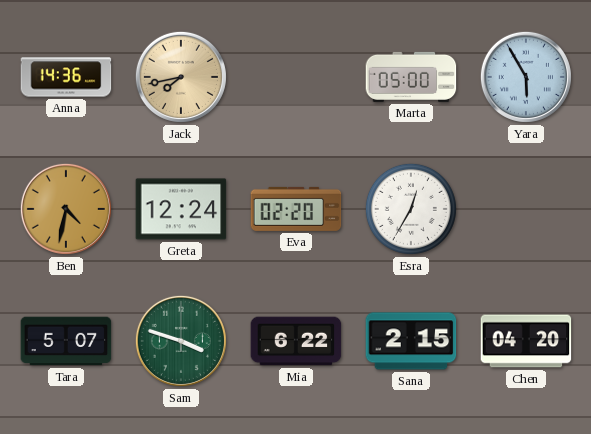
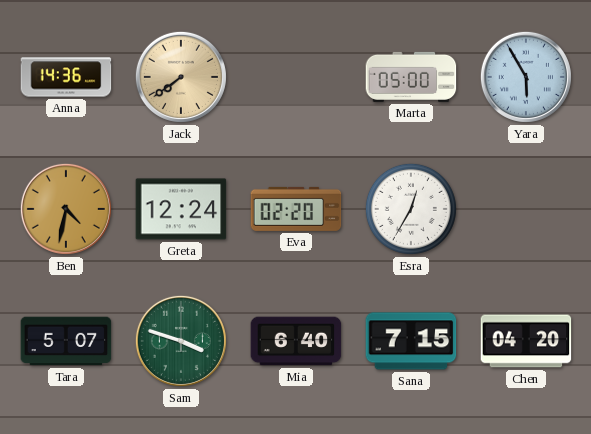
Jack: 7:43 -> 7:39 (181, 77)
Mia: 6:22 -> 6:40 (296, 341)
Sana: 2:15 -> 7:15 (411, 341)
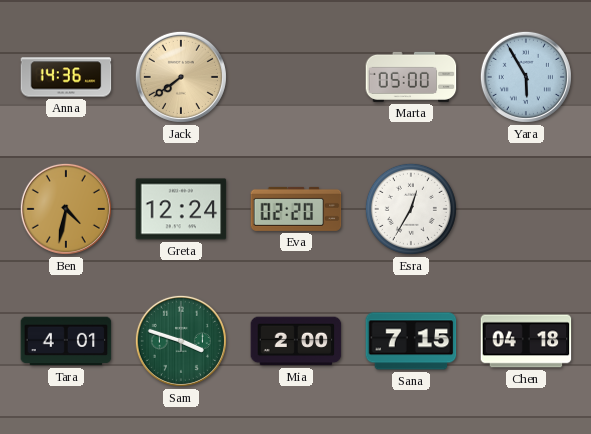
Tara: 5:07 -> 4:01 (66, 341)
Mia: 6:40 -> 2:00 (296, 341)
Chen: 04:20 -> 04:18 (526, 341)
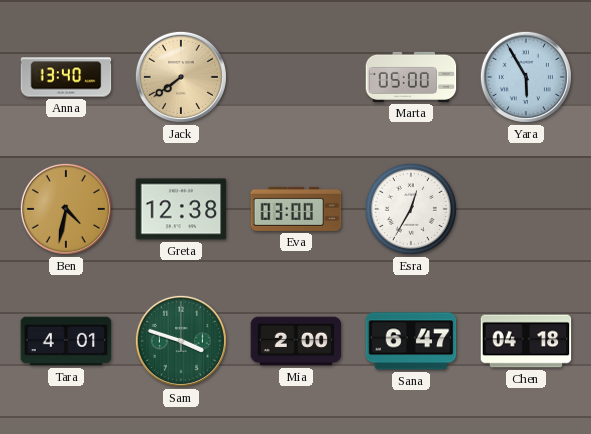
Anna: 14:36 -> 13:40 (66, 77)
Greta: 12:24 -> 12:38 (181, 209)
Eva: 02:20 -> 03:00 (296, 209)
Sana: 7:15 -> 6:47 (411, 341)
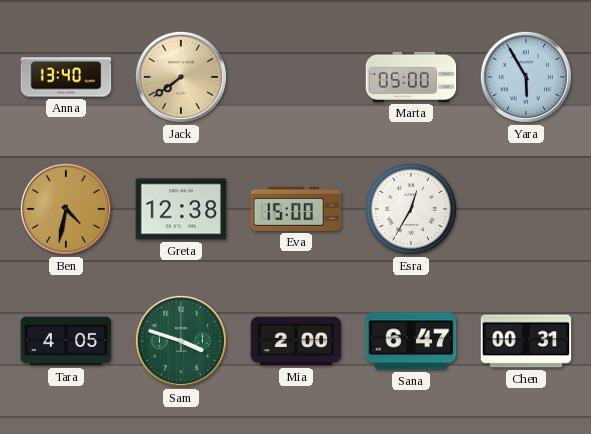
Eva: 03:00 -> 15:00 (296, 209)
Tara: 4:01 -> 4:05 (66, 341)
Chen: 04:18 -> 00:31 (526, 341)
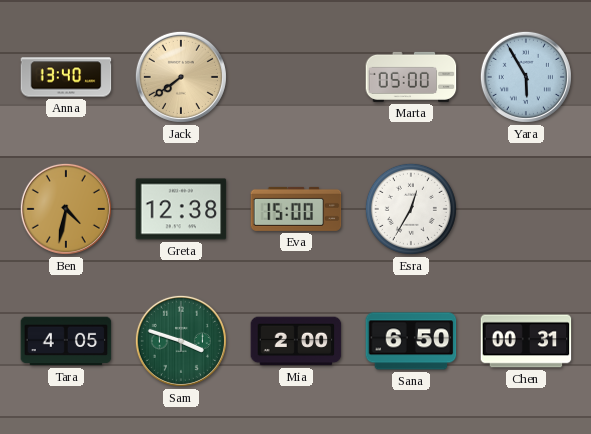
Sana: 6:47 -> 6:50 (411, 341)
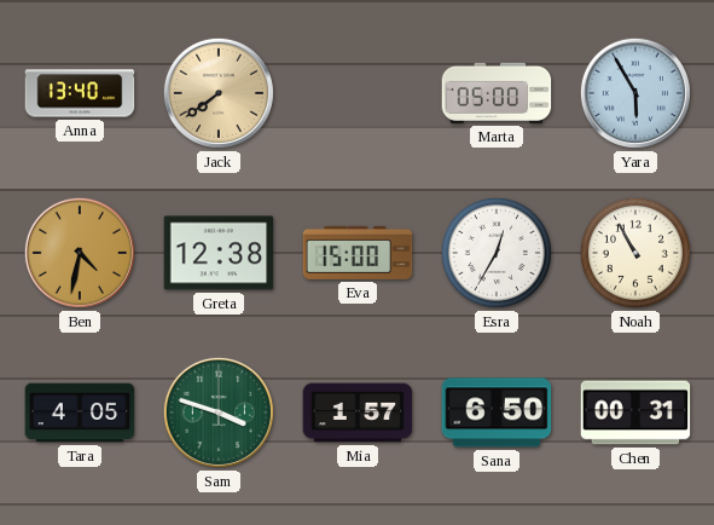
Noah: none -> 10:55 (635, 253)
Mia: 2:00 -> 1:57 (358, 412)
